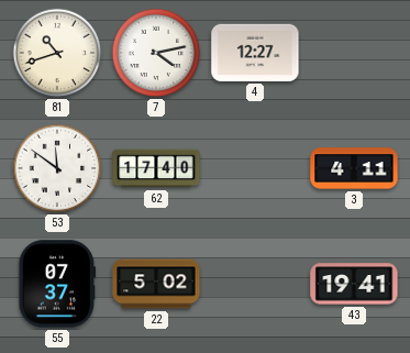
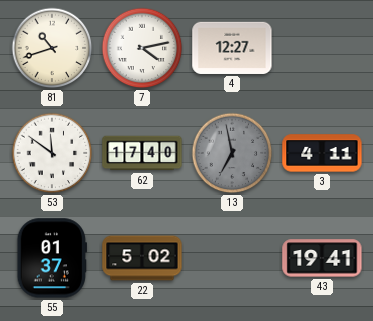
13: none -> 6:58 (232, 153)
55: 07:37 -> 01:37 (51, 258)
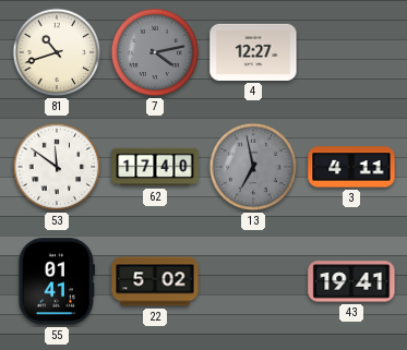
7 dial: white -> grey (155, 52)
55: 01:37 -> 01:41 (56, 281)
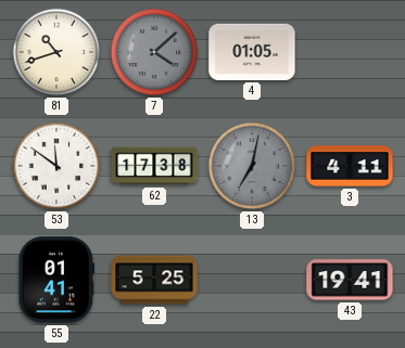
7: 4:13 -> 4:08 (154, 52)
4: 12:27 -> 01:05 (252, 52)
62: 17:40 -> 17:38 (154, 166)
13: 6:58 -> 7:02 (252, 166)
22: 5:02 -> 5:25 (154, 280)
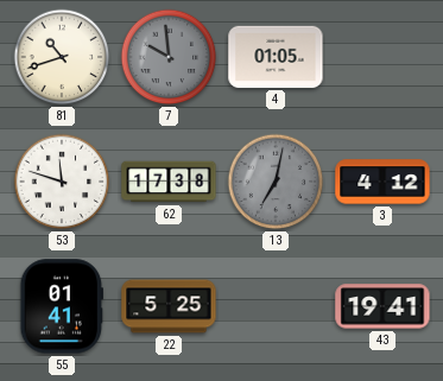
7: 4:08 -> 9:59 (169, 57)
53: 11:51 -> 11:48 (62, 182)
3: 4:11 -> 4:12 (382, 182)
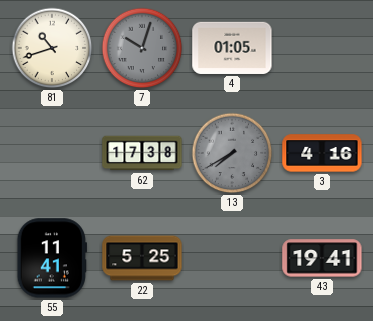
7: 9:59 -> 10:03 (142, 48)
53: 11:48 -> none (62, 182)
13: 7:02 -> 7:40 (232, 153)
3: 4:12 -> 4:16 (322, 153)
55: 01:41 -> 11:41 (51, 258)
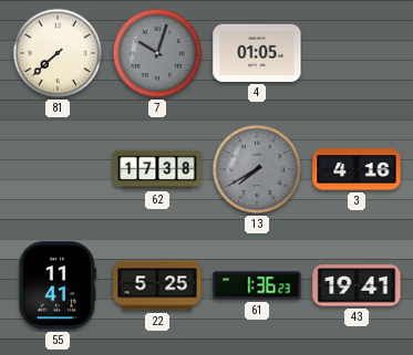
81: 10:42 -> 7:38 (58, 53)
61: none -> 1:36 (257, 285)
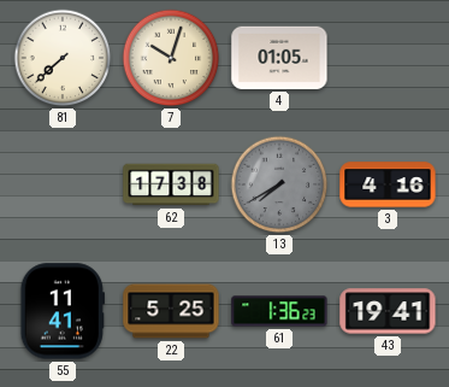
7 dial: grey -> cream (171, 58)
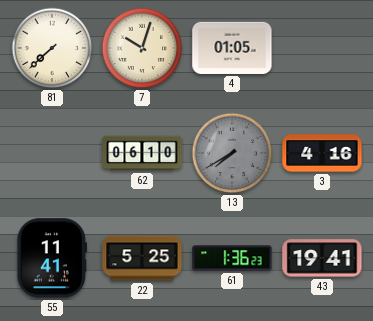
62: 17:38 -> 06:10 (142, 153)
